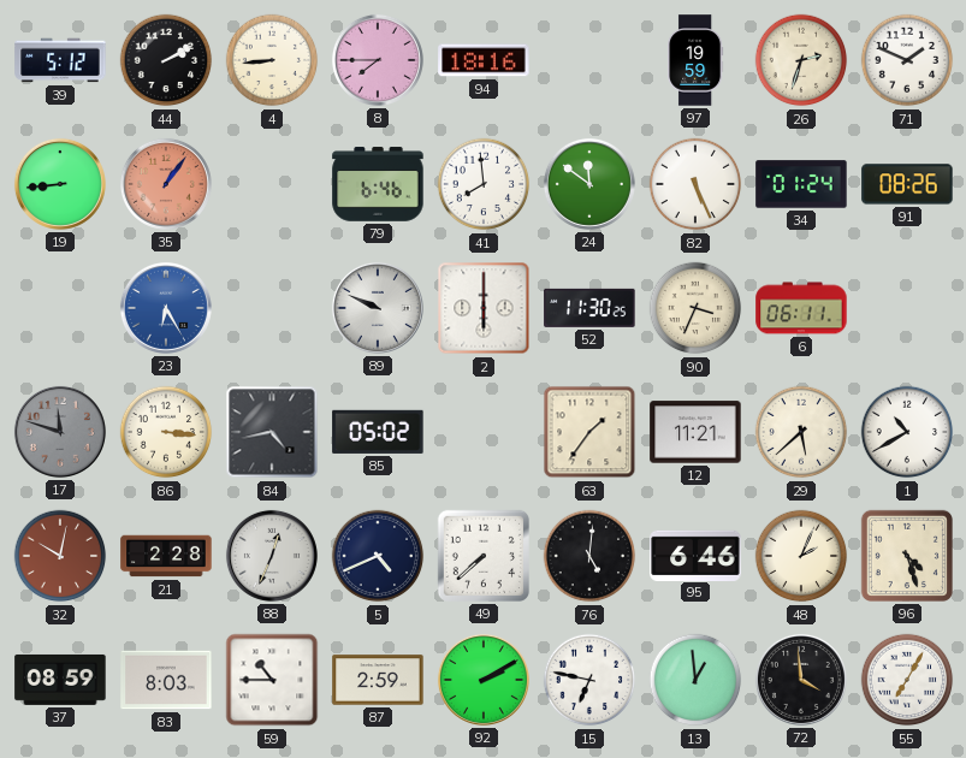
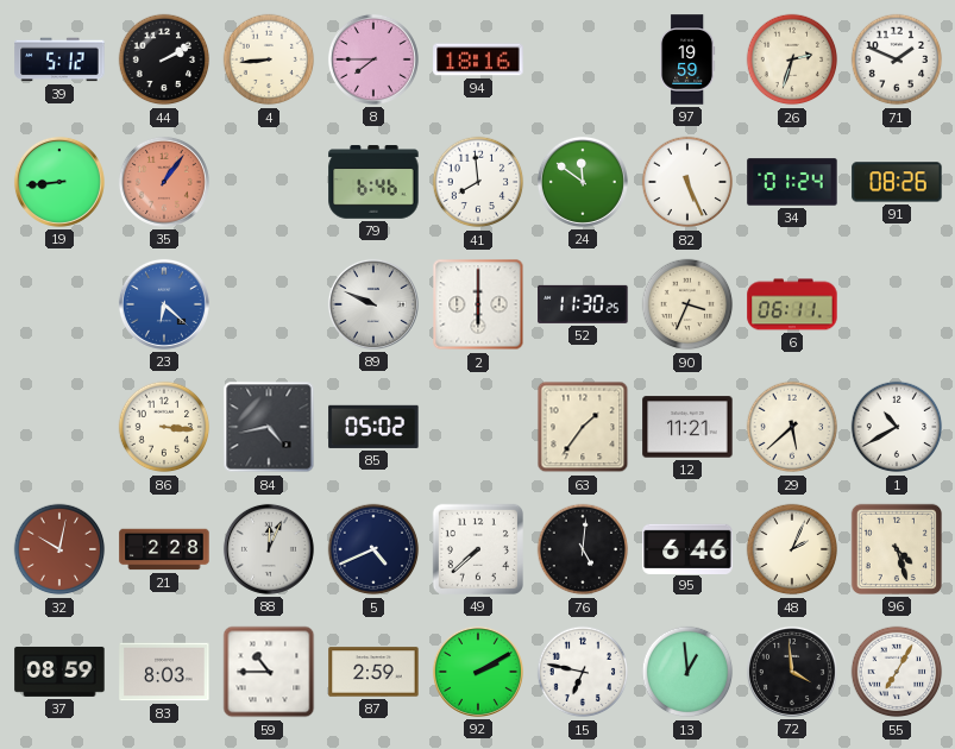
23: 6:25 -> 6:22 (164, 304)
17: 11:48 -> none (60, 432)
88: 12:34 -> 12:04 (269, 549)
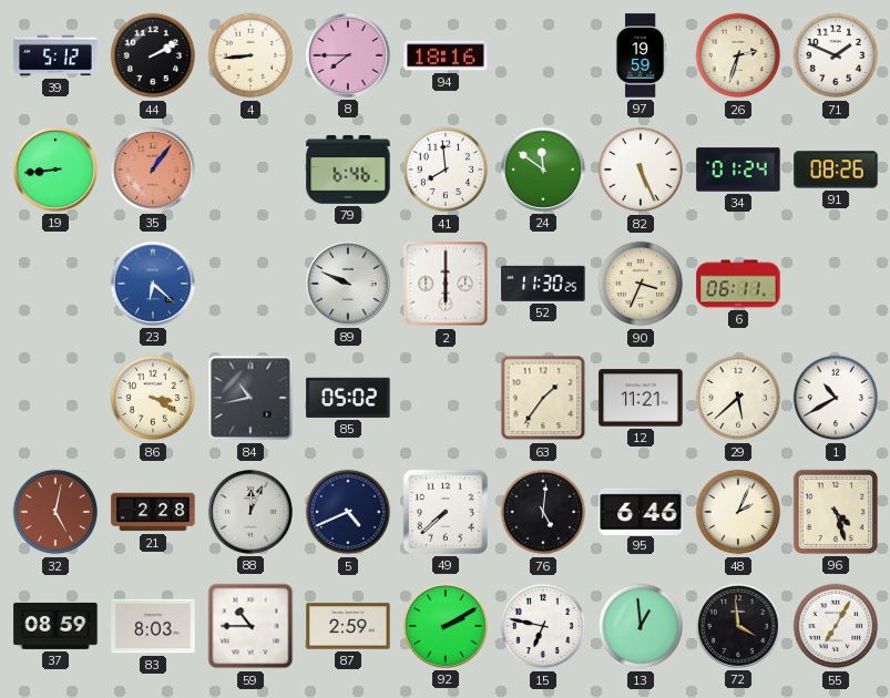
86: 3:16 -> 3:20 (153, 398)
84: 4:43 -> 10:43 (250, 398)
32: 10:02 -> 5:02 (55, 512)
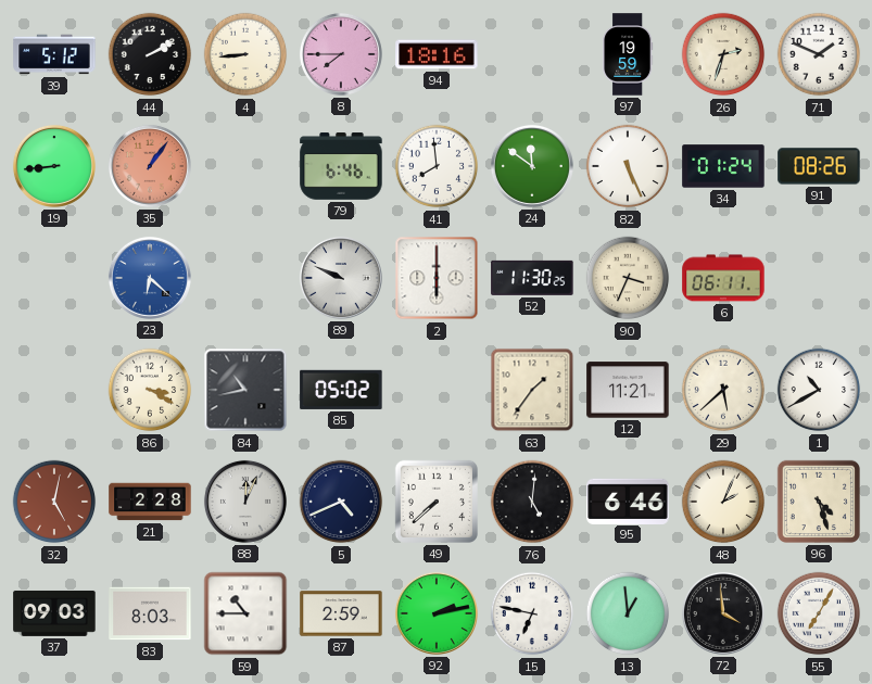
37: 08:59 -> 09:03 (54, 613)
92: 2:10 -> 2:13 (437, 613)
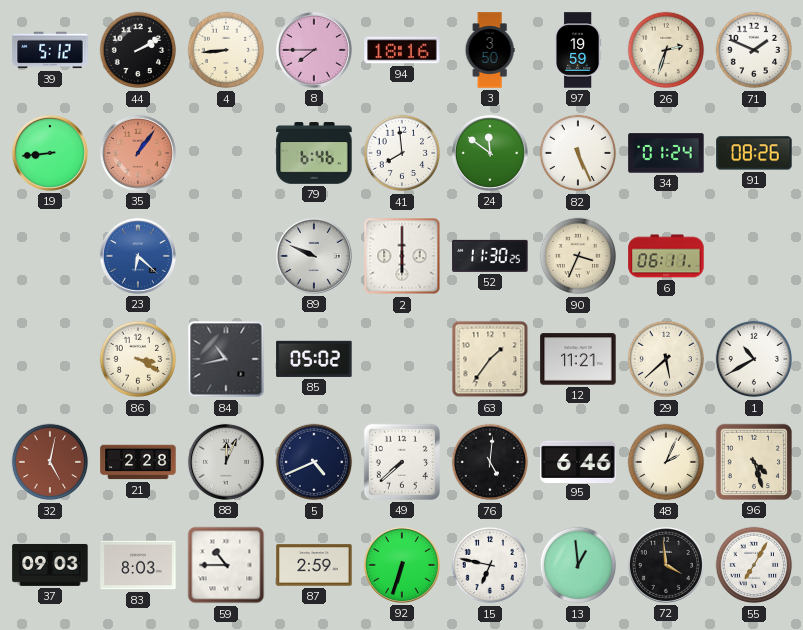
3: none -> 3:50 (490, 50)
92: 2:13 -> 6:33 (402, 565)
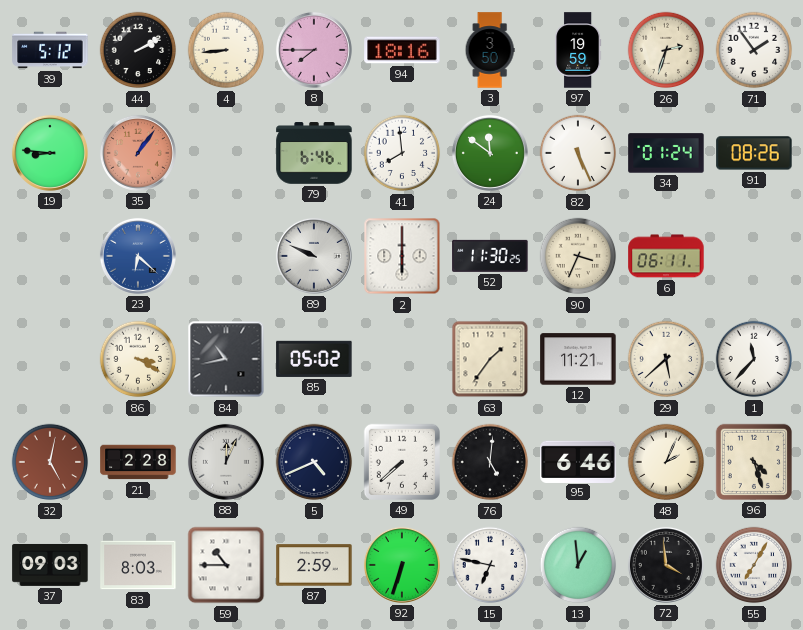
71: 1:49 -> 1:54 (754, 50)
19: 8:44 -> 8:46 (50, 153)
1: 10:40 -> 11:37 (754, 359)
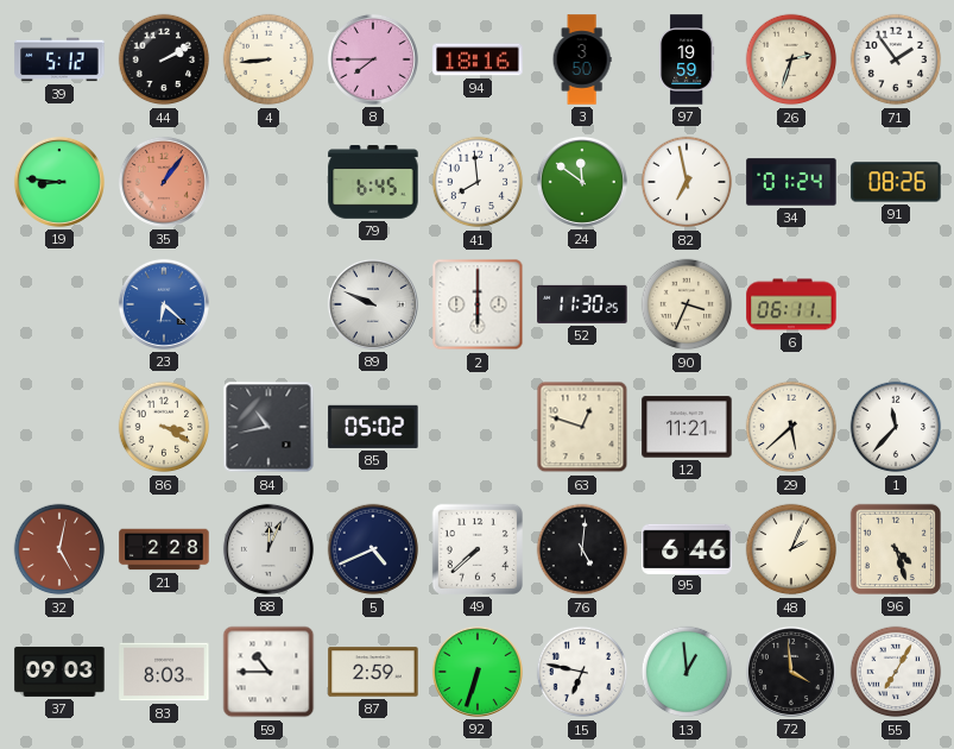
79: 6:46 -> 6:45 (373, 182)
82: 5:26 -> 6:58 (687, 182)
63: 1:36 -> 12:48 (582, 427)
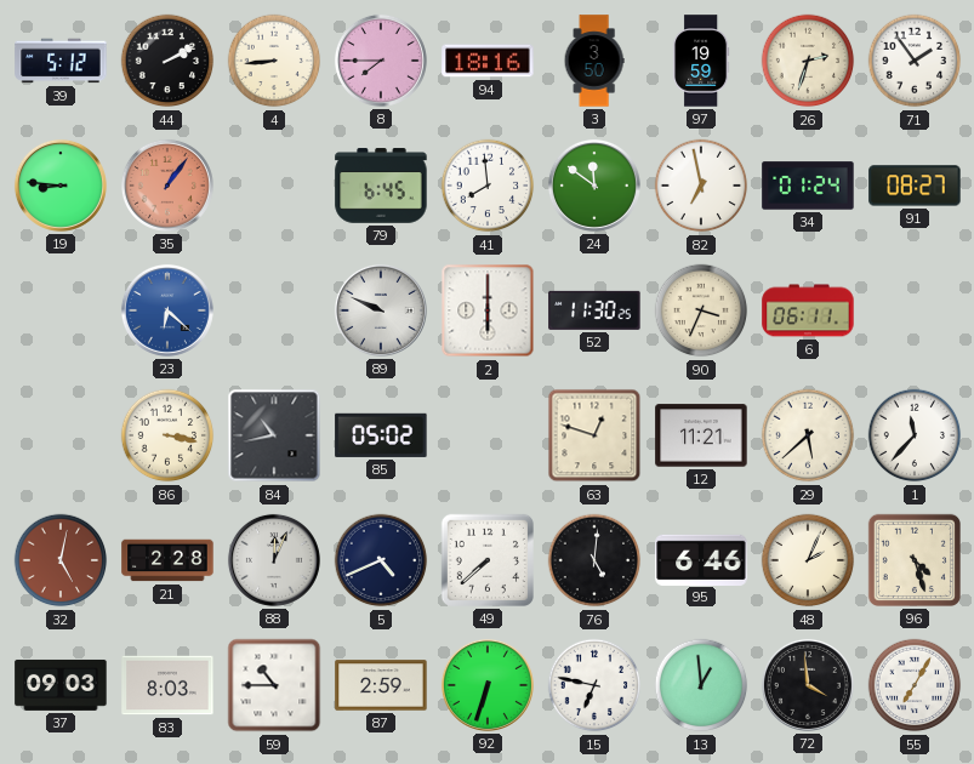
91: 08:26 -> 08:27 (915, 186)
86: 3:20 -> 3:17 (167, 435)
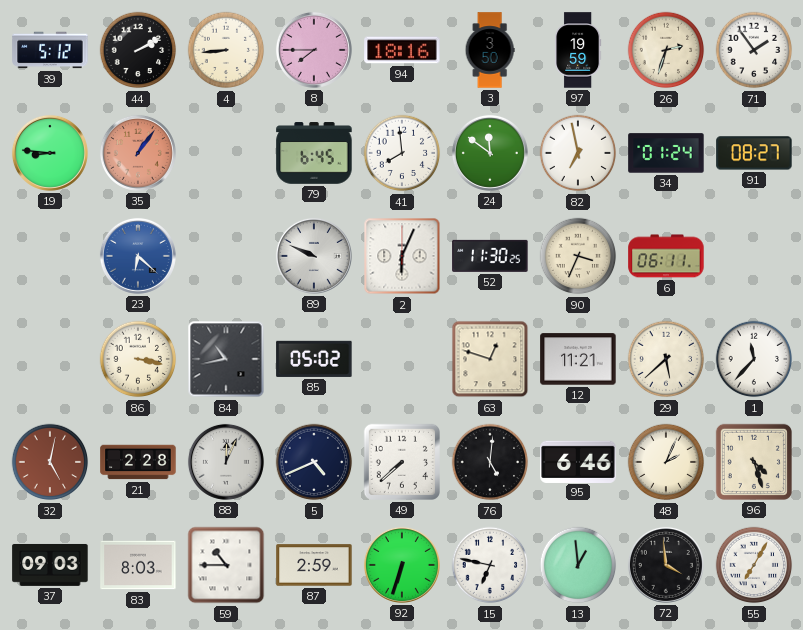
2: 6:00 -> 6:04 (402, 256)
